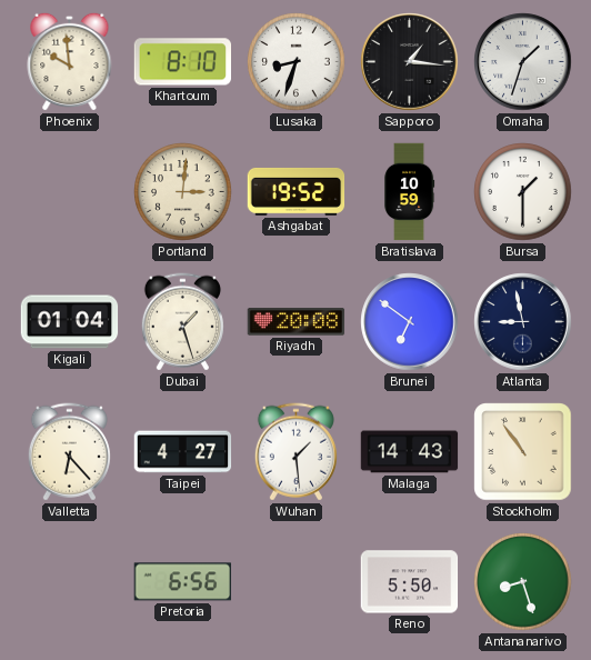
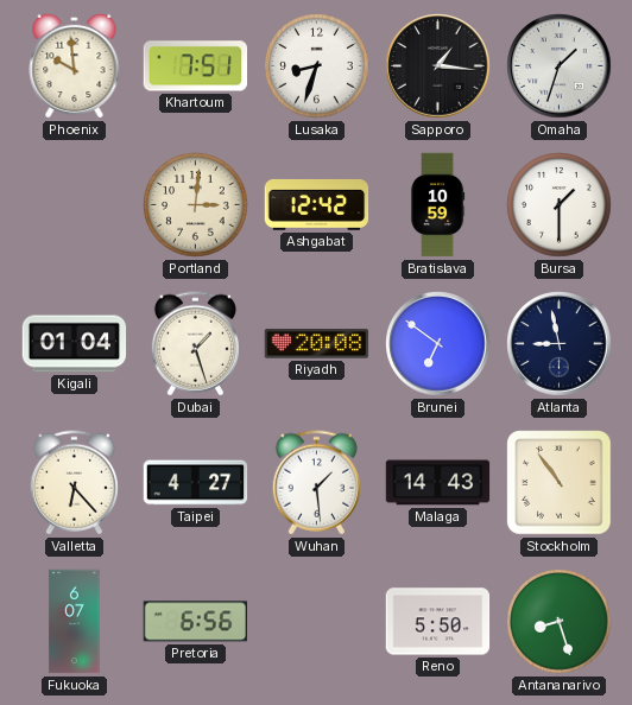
Khartoum: 8:10 -> 7:51 (196, 66)
Ashgabat: 19:52 -> 12:42 (317, 204)
Fukuoka: none -> 6:07 (75, 622)
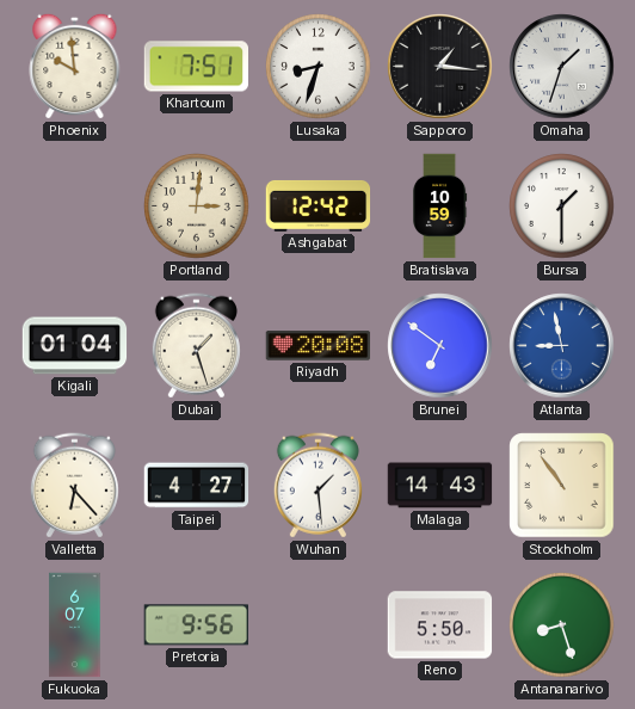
Atlanta dial: navy -> blue (562, 346)
Pretoria: 6:56 -> 9:56 (196, 625)
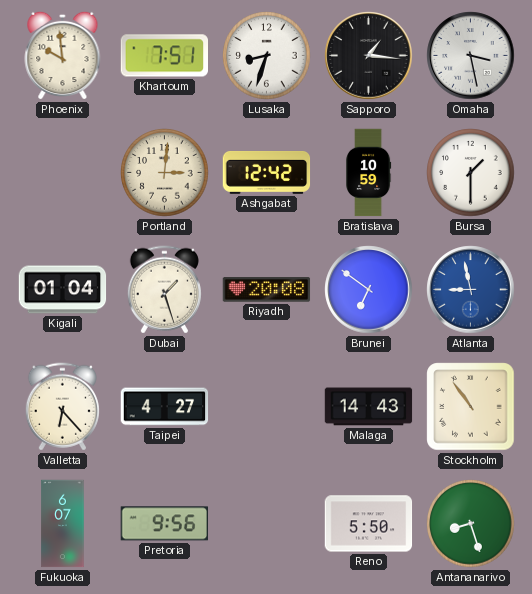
Omaha: 1:33 -> 3:28 (471, 56)
Wuhan: 1:29 -> none (317, 486)
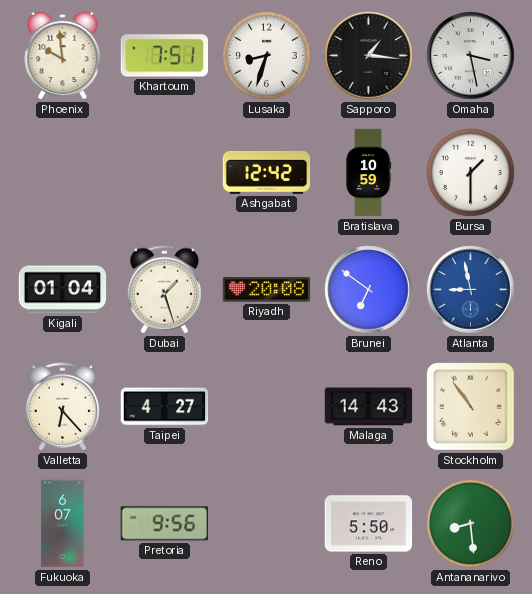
Portland: 3:01 -> none (165, 173)
Antananarivo: 8:27 -> 8:29 (471, 524)
